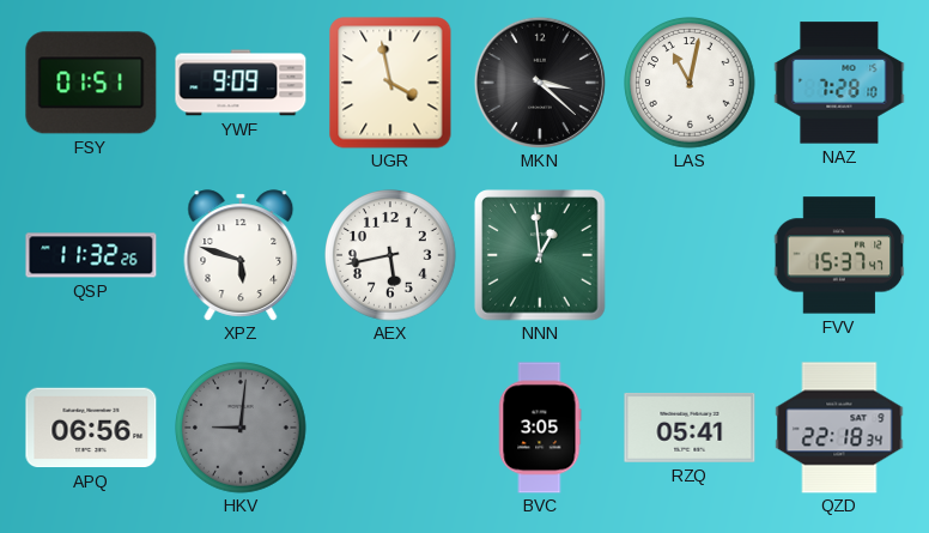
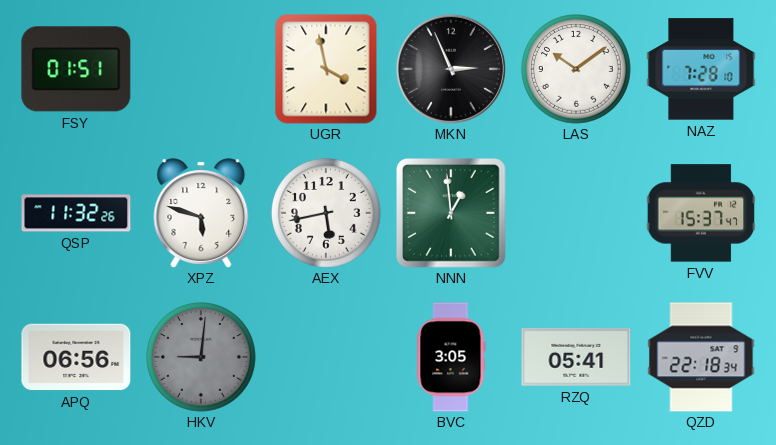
YWF: 9:09 -> none (241, 83)
MKN: 3:22 -> 2:56 (451, 69)
LAS: 11:02 -> 10:09 (576, 69)
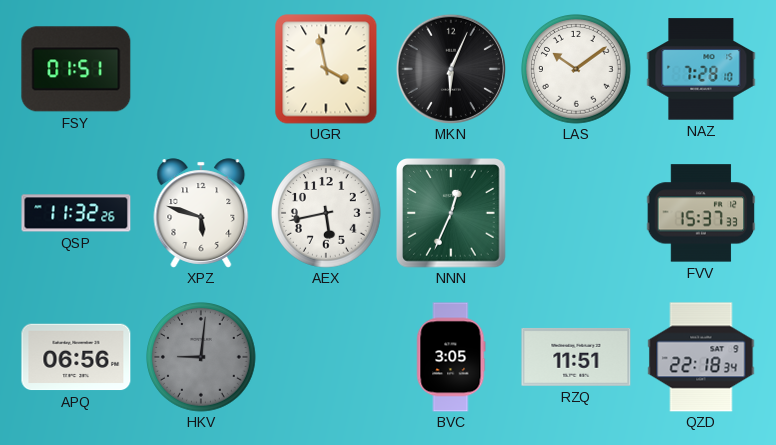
MKN: 2:56 -> 6:04 (451, 69)
NNN: 12:59 -> 12:34 (451, 213)
FVV: 15:37:47 -> 15:37:33 (701, 213)
RZQ: 05:41 -> 11:51 (576, 357)
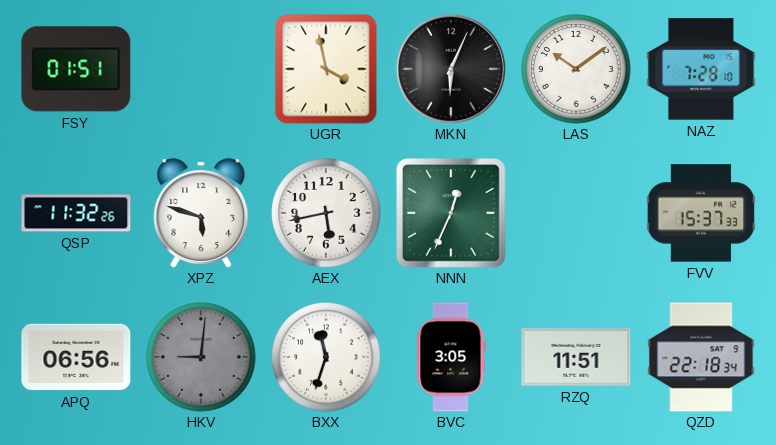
BXX: none -> 11:33 (326, 357)
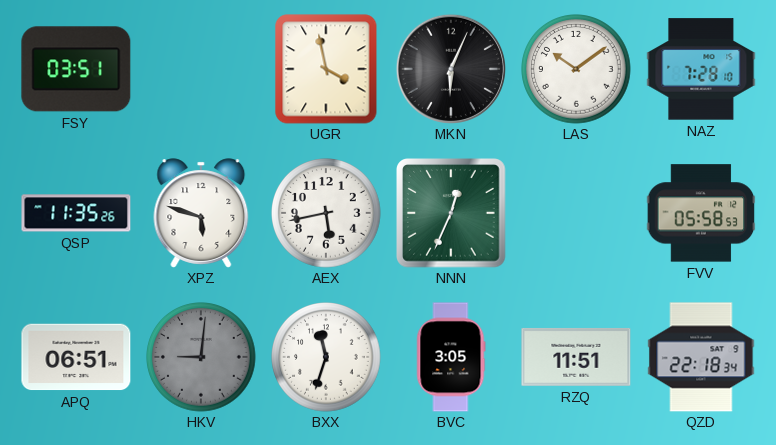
FSY: 01:51 -> 03:51 (76, 69)
QSP: 11:32 -> 11:35 (76, 213)
FVV: 15:37 -> 05:58 (701, 213)
APQ: 06:56 -> 06:51 (76, 357)
